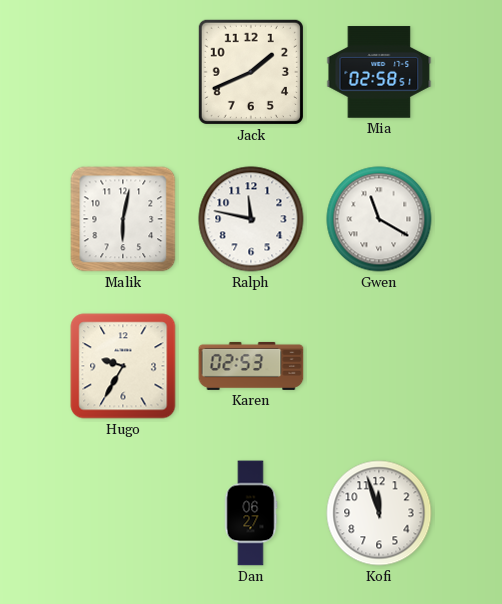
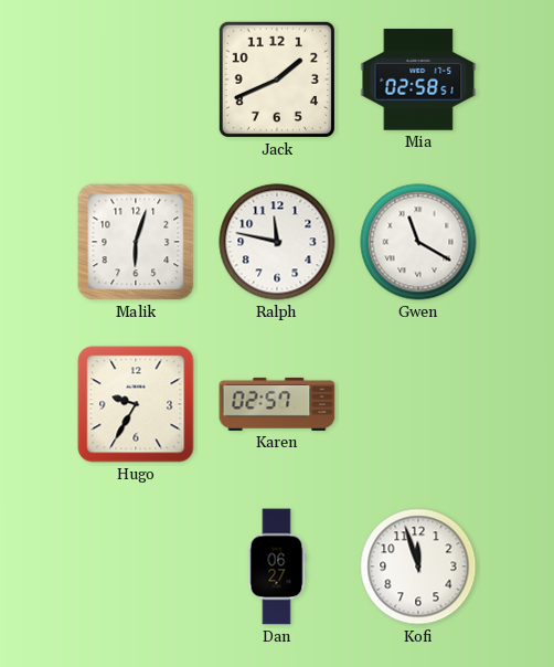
Malik: 6:02 -> 6:03 (136, 242)
Karen: 02:53 -> 02:57 (277, 404)
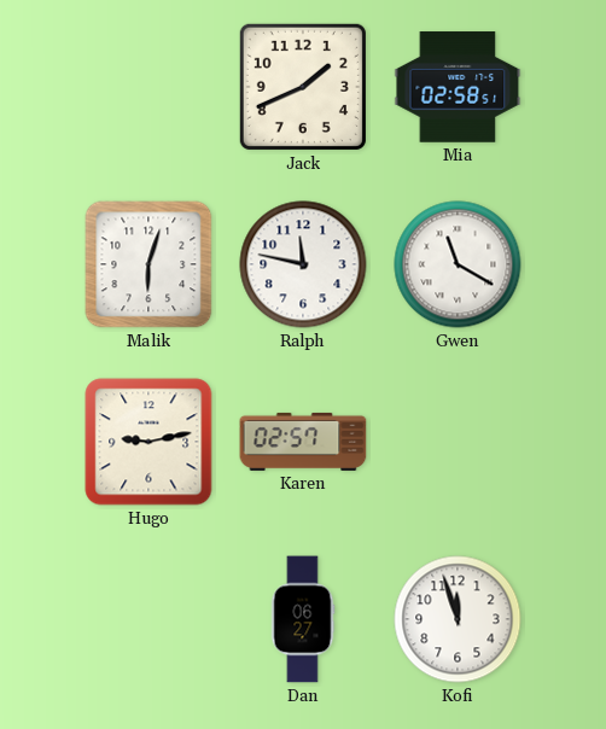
Hugo: 9:35 -> 9:13 (148, 442)
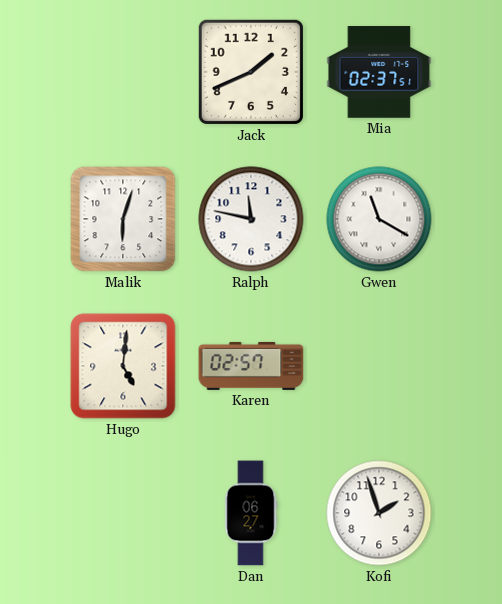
Mia: 02:58 -> 02:37 (379, 72)
Hugo: 9:13 -> 5:01 (123, 366)
Kofi: 11:57 -> 1:57 (379, 513)
